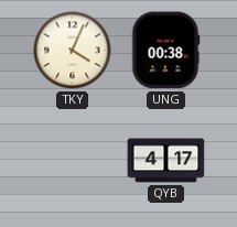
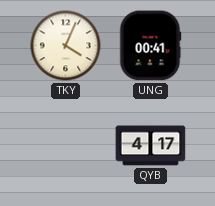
UNG: 00:38 -> 00:41 (150, 46)
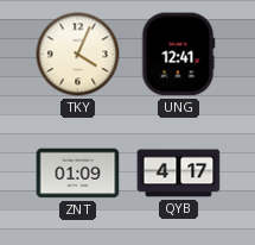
UNG: 00:41 -> 12:41 (178, 55)
ZNT: none -> 01:09 (78, 174)
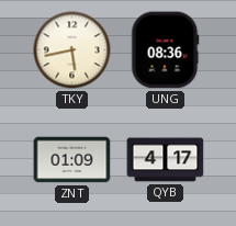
TKY: 4:04 -> 5:43 (72, 50)
UNG: 12:41 -> 08:36 (165, 50)
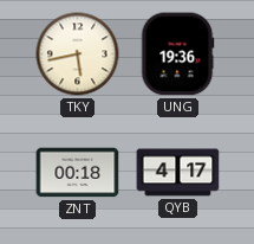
UNG: 08:36 -> 19:36 (177, 54)
ZNT: 01:09 -> 00:18 (78, 173)
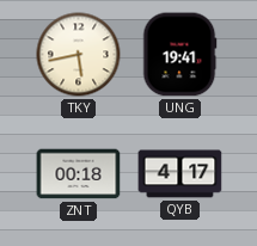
UNG: 19:36 -> 19:41 (179, 55)
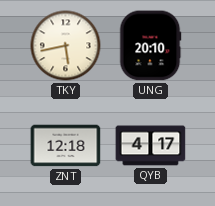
UNG: 19:41 -> 20:10 (150, 46)
ZNT: 00:18 -> 12:18 (66, 146)
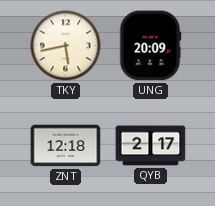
UNG: 20:10 -> 20:09 (150, 46)
QYB: 4:17 -> 2:17 (151, 146)
